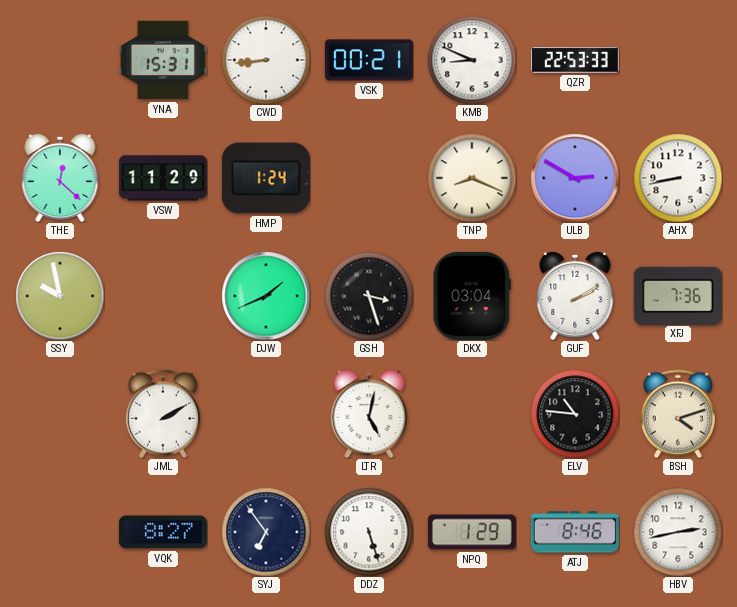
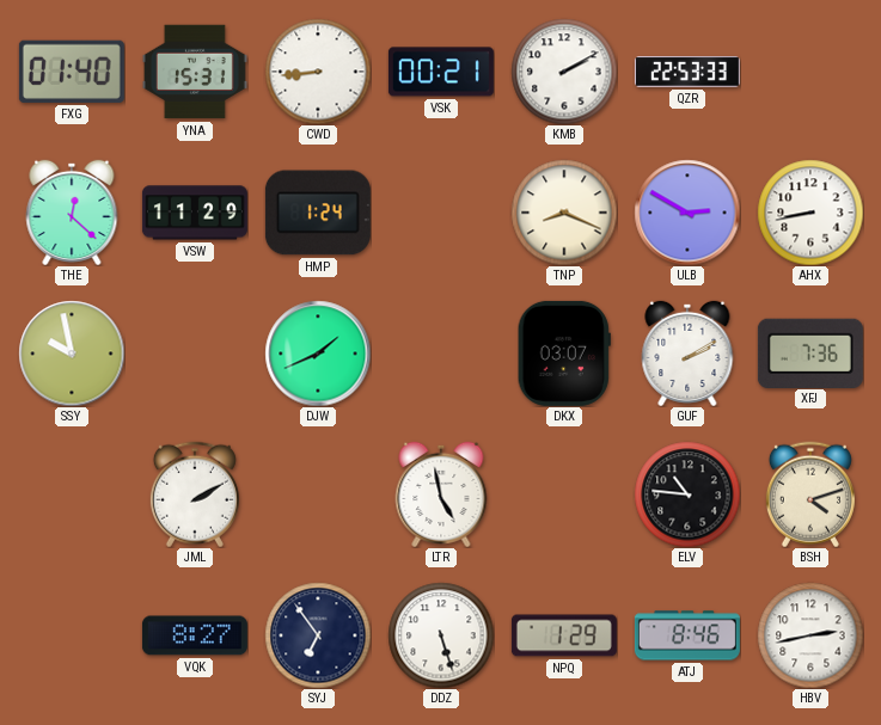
FXG: none -> 01:40 (72, 72)
KMB: 8:49 -> 2:10 (564, 72)
GSH: 3:27 -> none (369, 296)
DKX: 03:04 -> 03:07 (564, 354)
LTR: 5:02 -> 4:58 (441, 494)
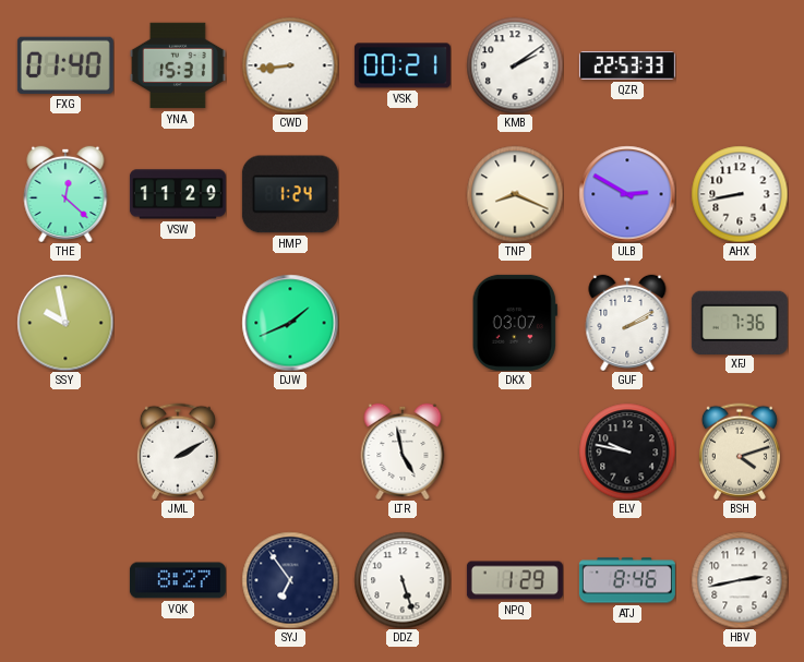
KMB: 2:10 -> 2:09 (515, 65)
ELV: 10:46 -> 9:47 (627, 452)
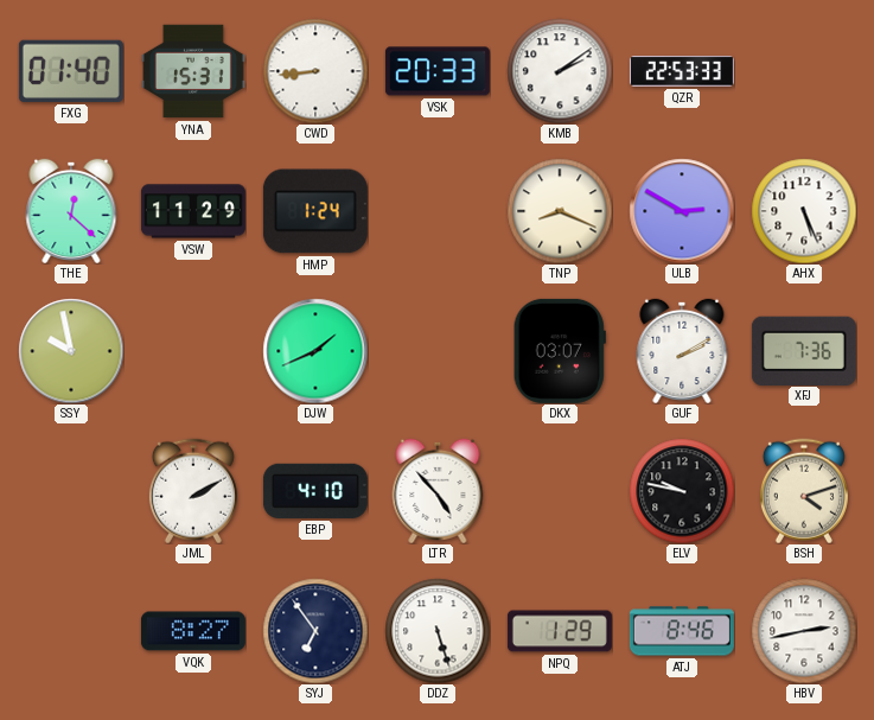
VSK: 00:21 -> 20:33 (438, 71)
AHX: 8:43 -> 5:26 (804, 211)
EBP: none -> 4:10 (315, 491)
LTR: 4:58 -> 4:53 (438, 491)
